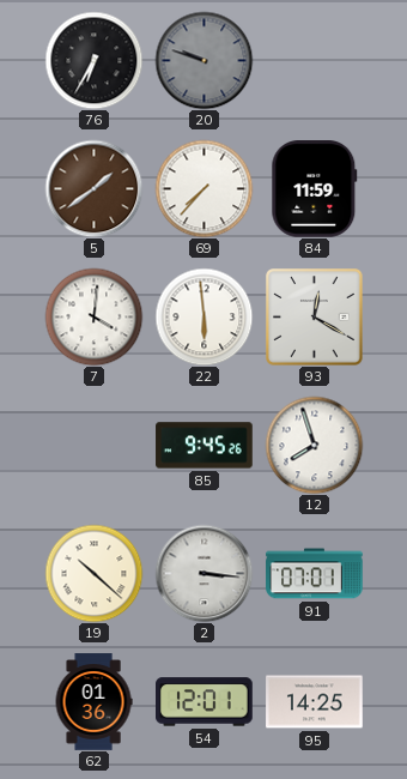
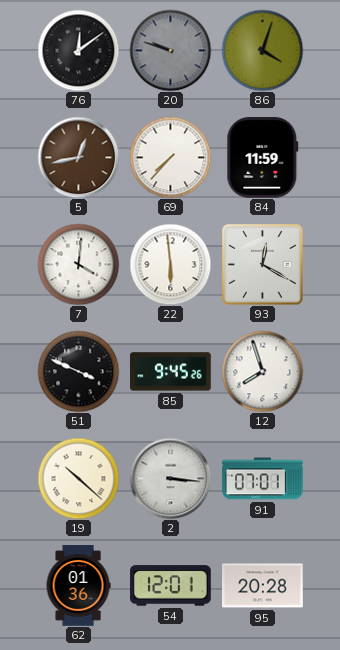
76: 6:35 -> 12:09 (78, 50)
86: none -> 4:03 (262, 50)
5: 1:39 -> 12:43 (78, 157)
51: none -> 3:49 (78, 371)
95: 14:25 -> 20:28 (263, 586)
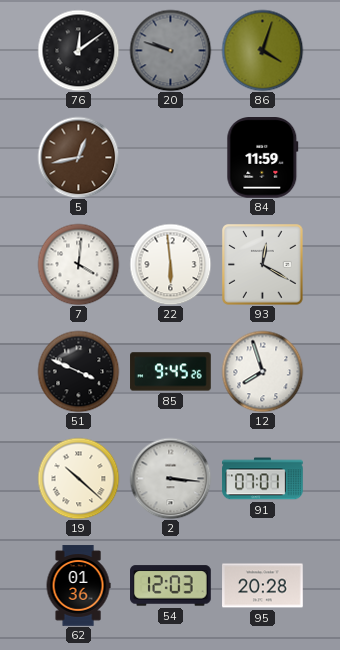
69: 7:37 -> none (170, 157)
54: 12:01 -> 12:03 (171, 586)
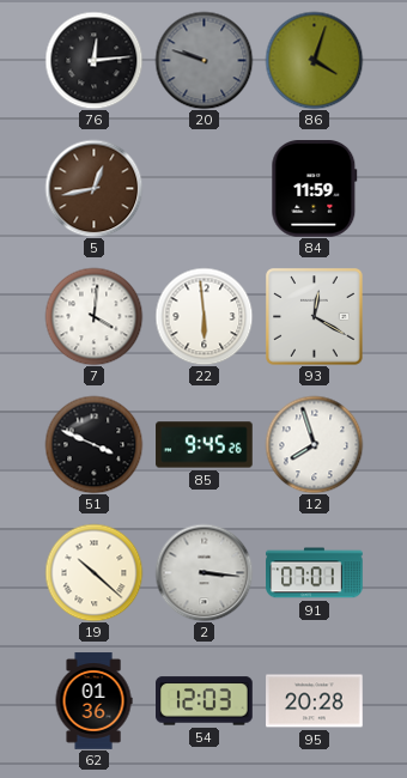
76: 12:09 -> 12:14 (93, 60)
